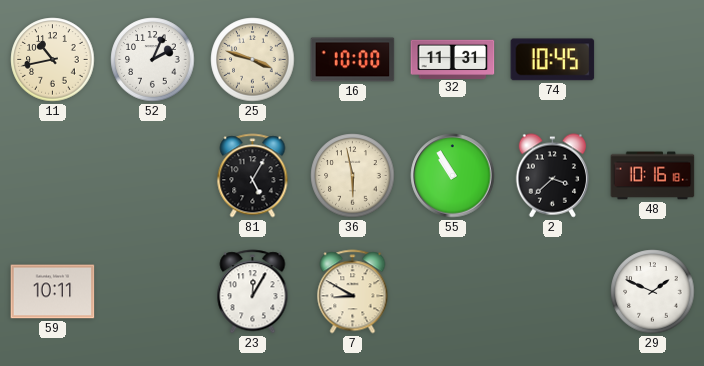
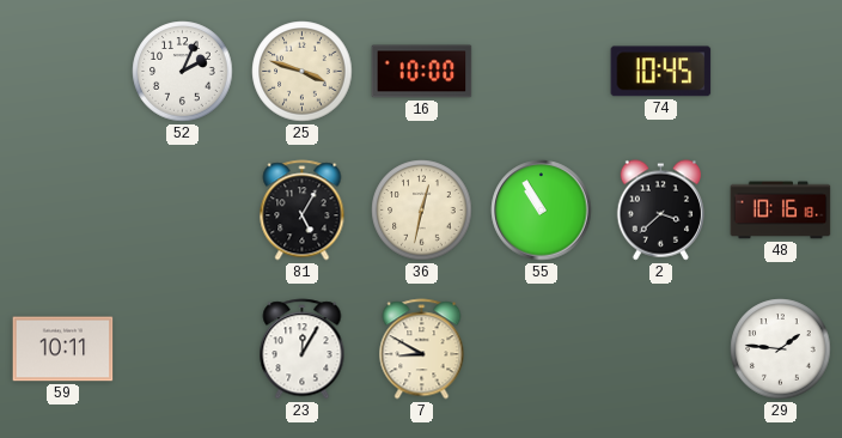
11: 10:43 -> none (53, 60)
32: 11:31 -> none (453, 59)
36: 5:58 -> 12:32 (422, 211)
29: 1:49 -> 1:46 (781, 349)
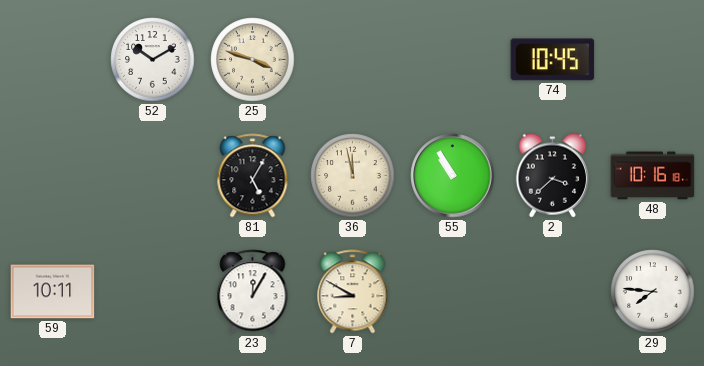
52: 2:04 -> 10:10 (153, 60)
16: 10:00 -> none (422, 72)
36: 12:32 -> 11:58 (353, 176)
29: 1:46 -> 7:46 (653, 292)
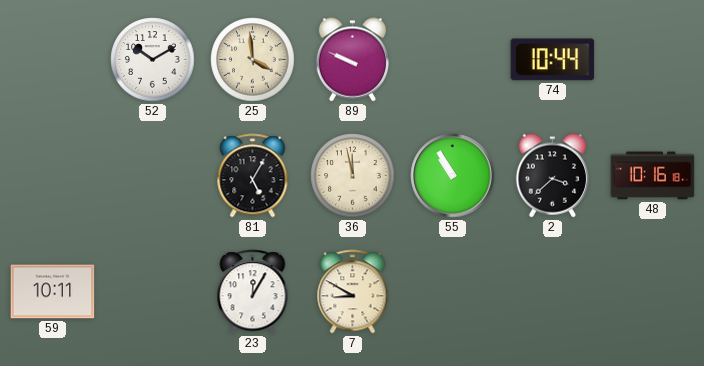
25: 3:48 -> 3:59 (253, 60)
89: none -> 9:49 (352, 60)
74: 10:45 -> 10:44 (553, 60)
29: 7:46 -> none (653, 292)
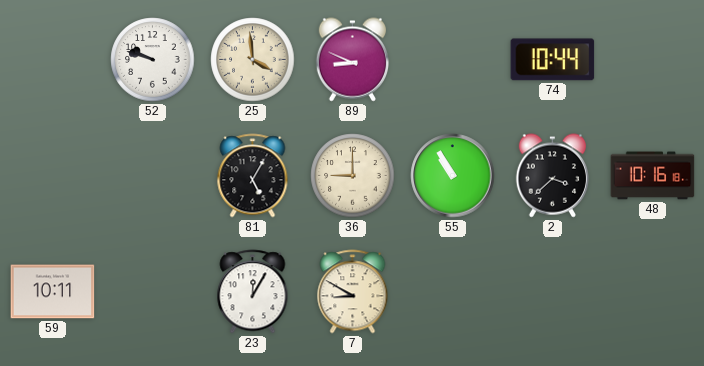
52: 10:10 -> 9:48 (153, 60)
89: 9:49 -> 8:49 (352, 60)
36: 11:58 -> 9:00 (353, 176)
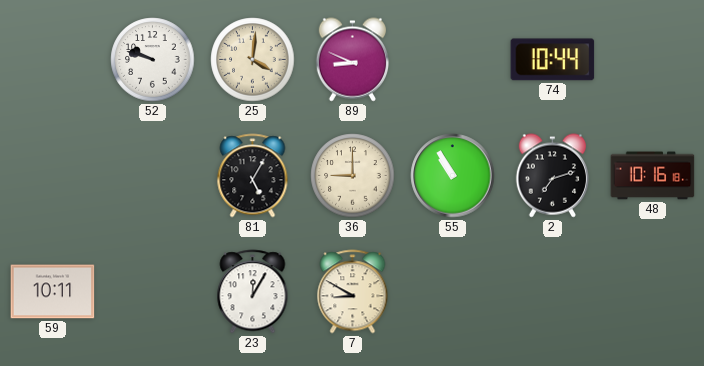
25: 3:59 -> 4:01 (253, 60)
2: 3:38 -> 7:12 (552, 176)
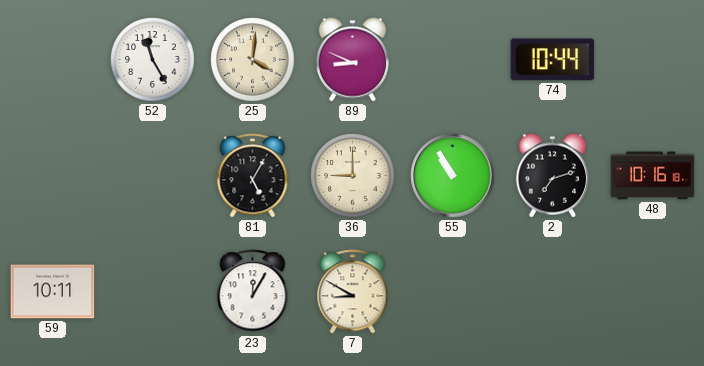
52: 9:48 -> 11:25 (153, 60)
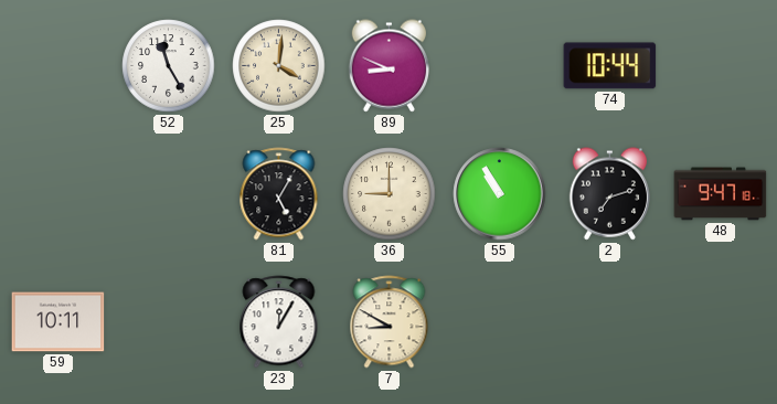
48: 10:16 -> 9:47 (721, 194)
